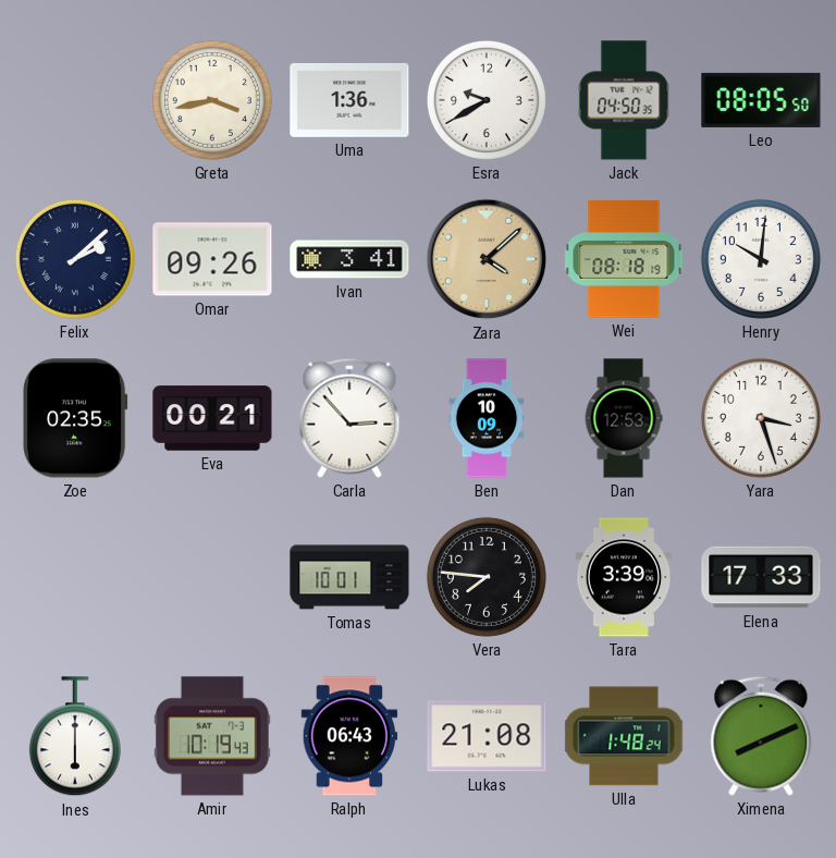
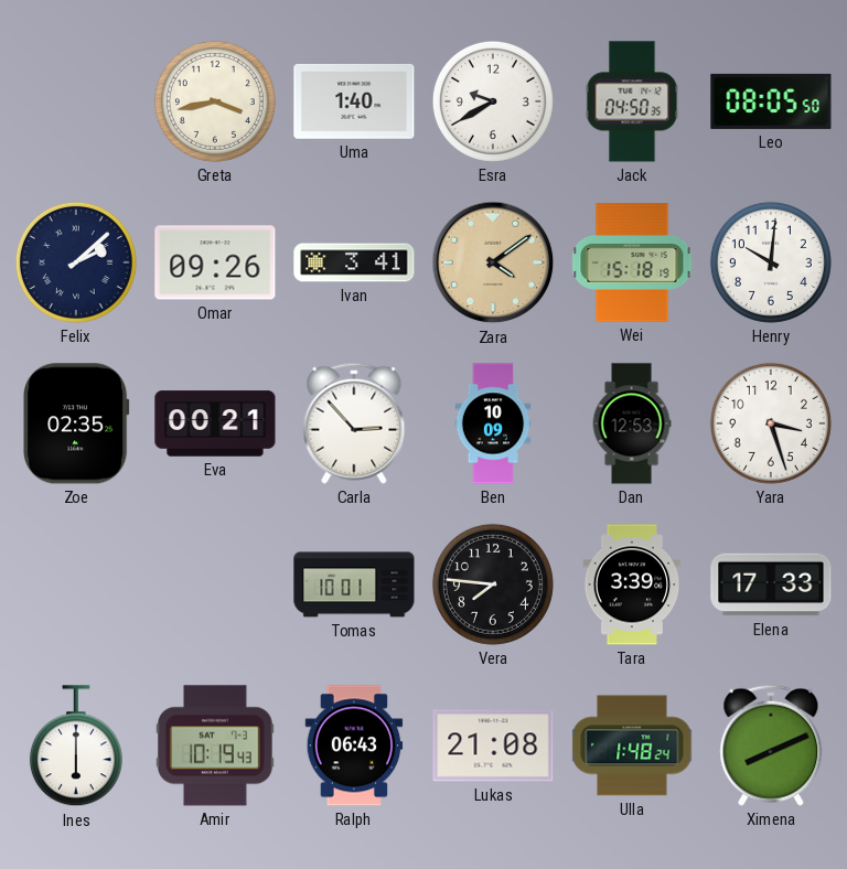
Uma: 1:36 -> 1:40 (354, 101)
Zara: 4:08 -> 4:09 (493, 262)
Wei: 08:18 -> 15:18 (632, 262)
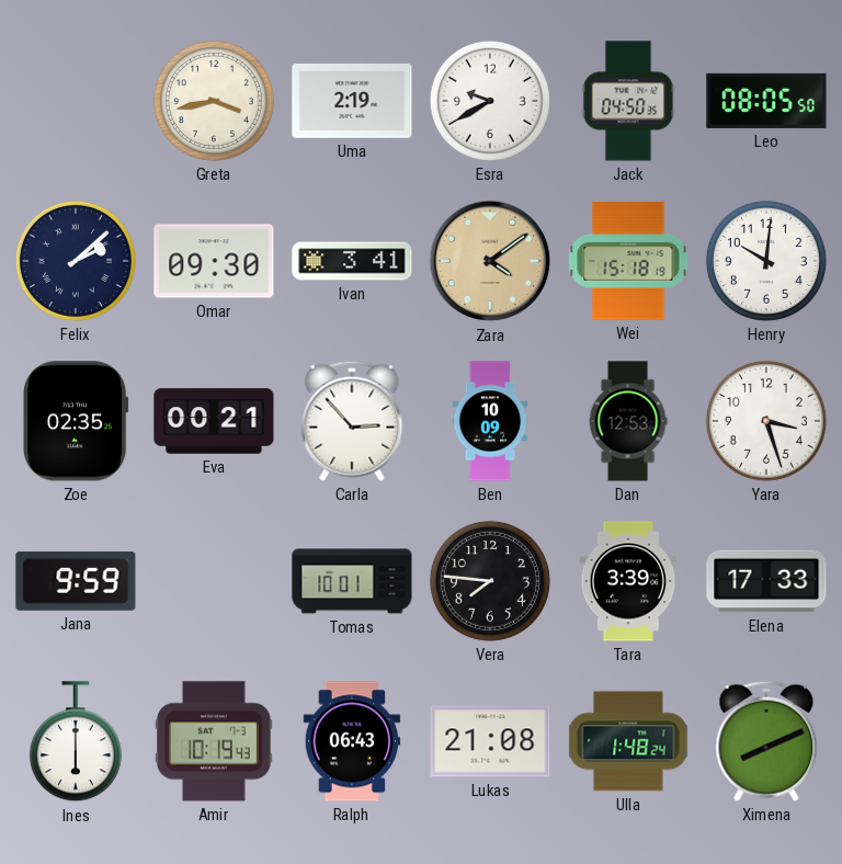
Uma: 1:40 -> 2:19 (352, 101)
Omar: 09:26 -> 09:30 (214, 261)
Jana: none -> 9:59 (76, 581)
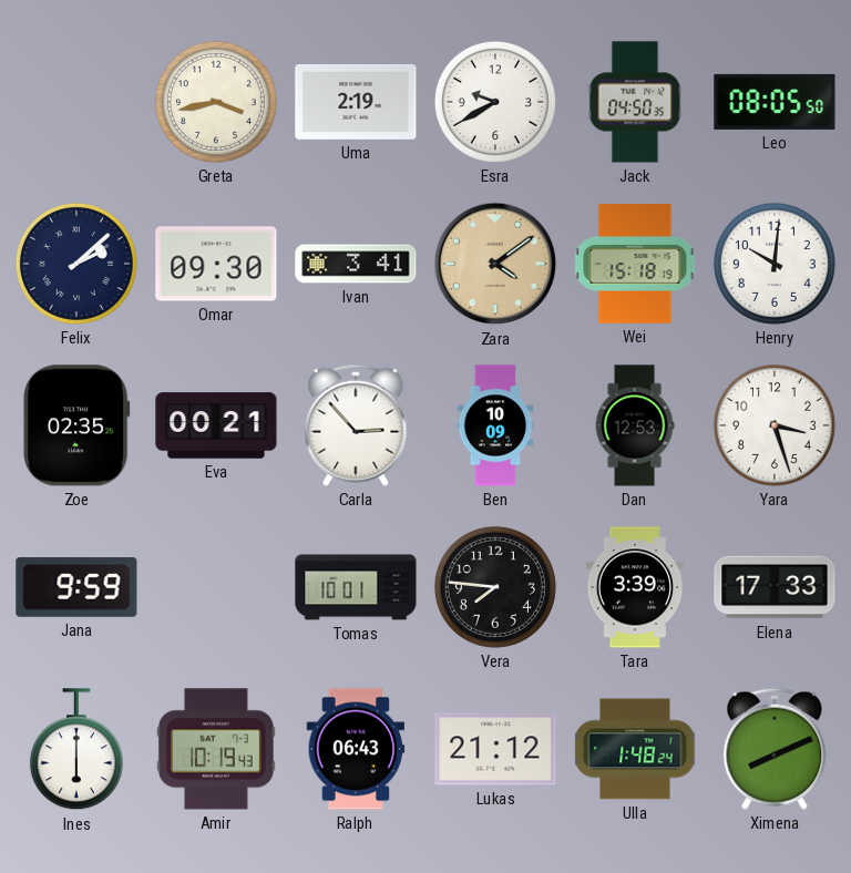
Lukas: 21:08 -> 21:12 (495, 749)
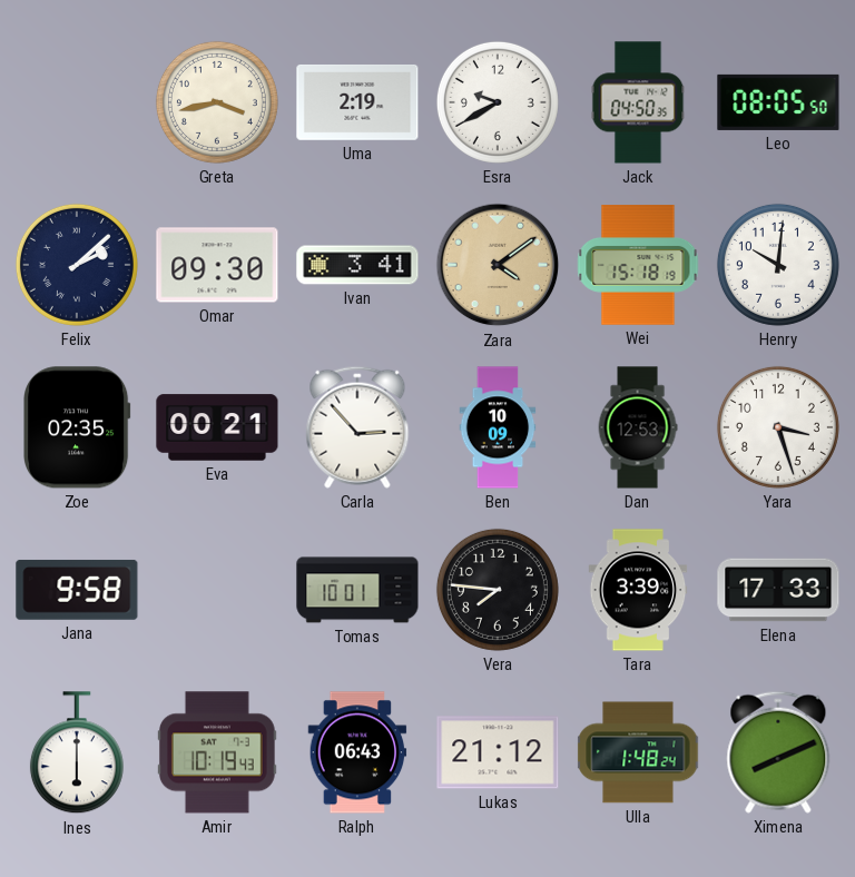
Jana: 9:59 -> 9:58 (77, 590)
